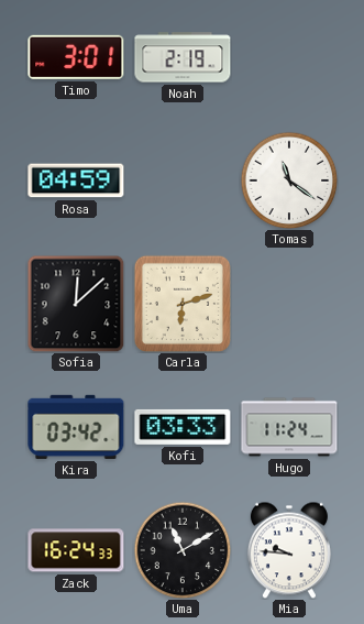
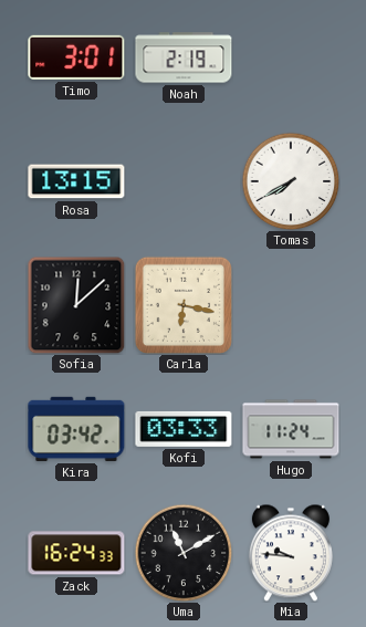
Rosa: 04:59 -> 13:15 (76, 181)
Tomas: 11:21 -> 7:40 (291, 181)
Carla: 6:12 -> 6:17 (184, 305)
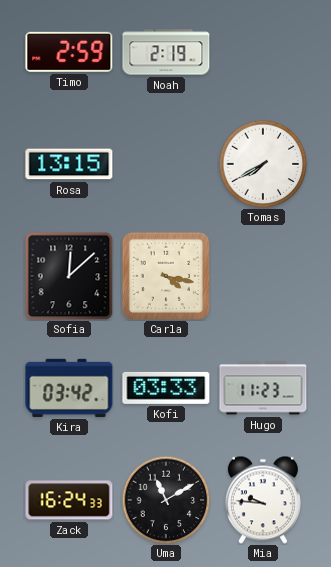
Timo: 3:01 -> 2:59 (69, 52)
Carla: 6:17 -> 4:17 (166, 276)
Hugo: 11:24 -> 11:23 (263, 388)
